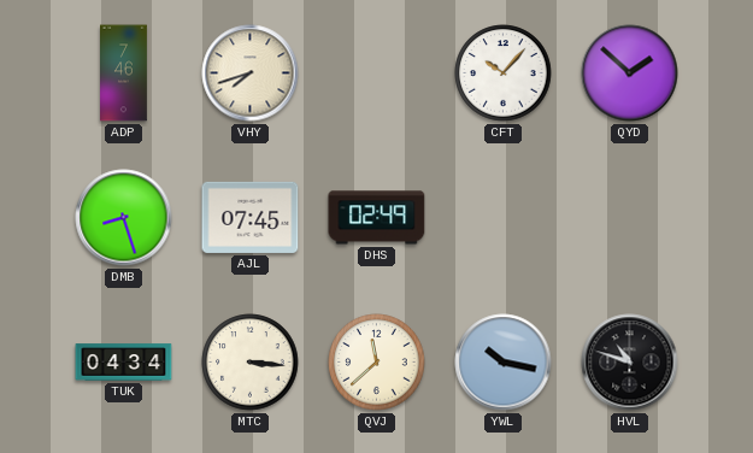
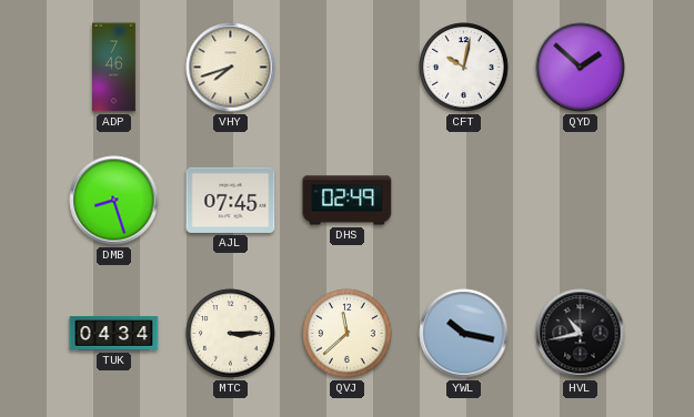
CFT: 10:07 -> 10:02 (464, 68)
MTC: 3:16 -> 3:15 (231, 334)
HVL: 10:48 -> 10:43 (581, 334)
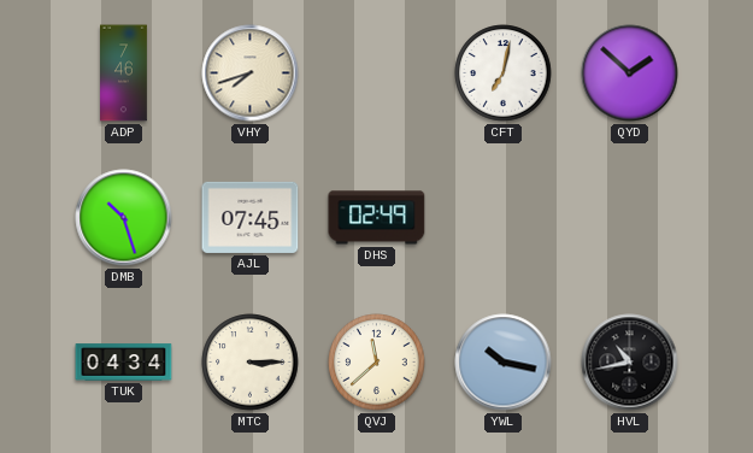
CFT: 10:02 -> 7:02 (504, 73)
DMB: 8:27 -> 10:27 (124, 218)
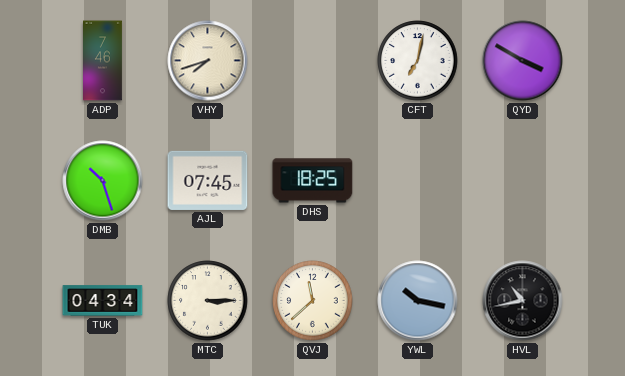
QYD: 1:52 -> 3:50 (523, 61)
DHS: 02:49 -> 18:25 (313, 181)
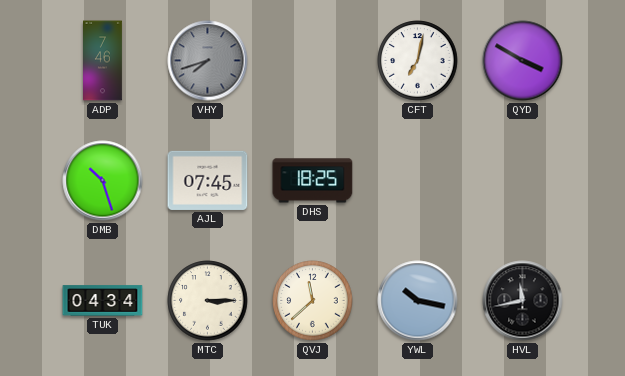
VHY dial: cream -> grey (208, 61)
HVL: 10:43 -> 11:43 (523, 301)
